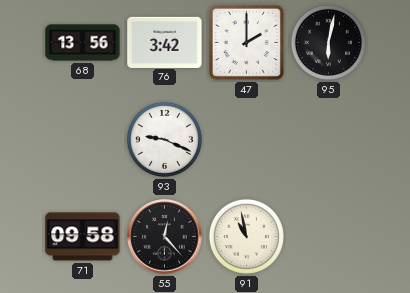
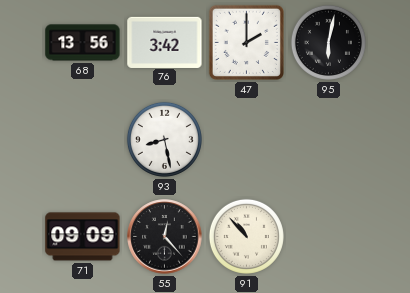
93: 9:19 -> 8:28 (164, 139)
71: 09:58 -> 09:09 (83, 237)
91: 10:58 -> 10:53 (246, 236)
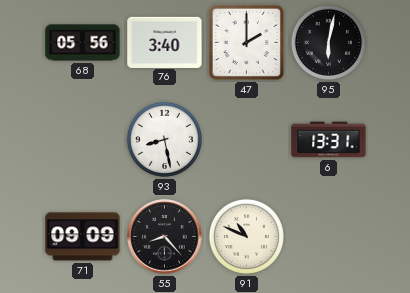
68: 13:56 -> 05:56 (83, 43)
76: 3:42 -> 3:40 (165, 42)
6: none -> 13:31 (329, 140)
55: 12:23 -> 8:23 (165, 237)
91: 10:53 -> 10:49 (246, 236)
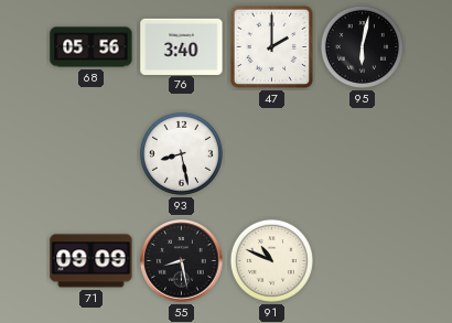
6: 13:31 -> none (329, 140)
55: 8:23 -> 8:28 (182, 261)
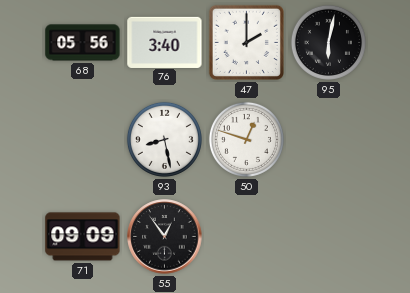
50: none -> 12:48 (246, 139)
55: 8:28 -> 12:54 (165, 237)
91: 10:49 -> none (271, 260)
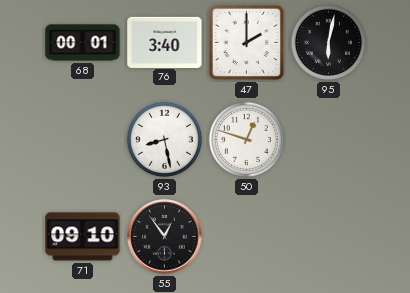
68: 05:56 -> 00:01 (83, 43)
71: 09:09 -> 09:10 (83, 237)
